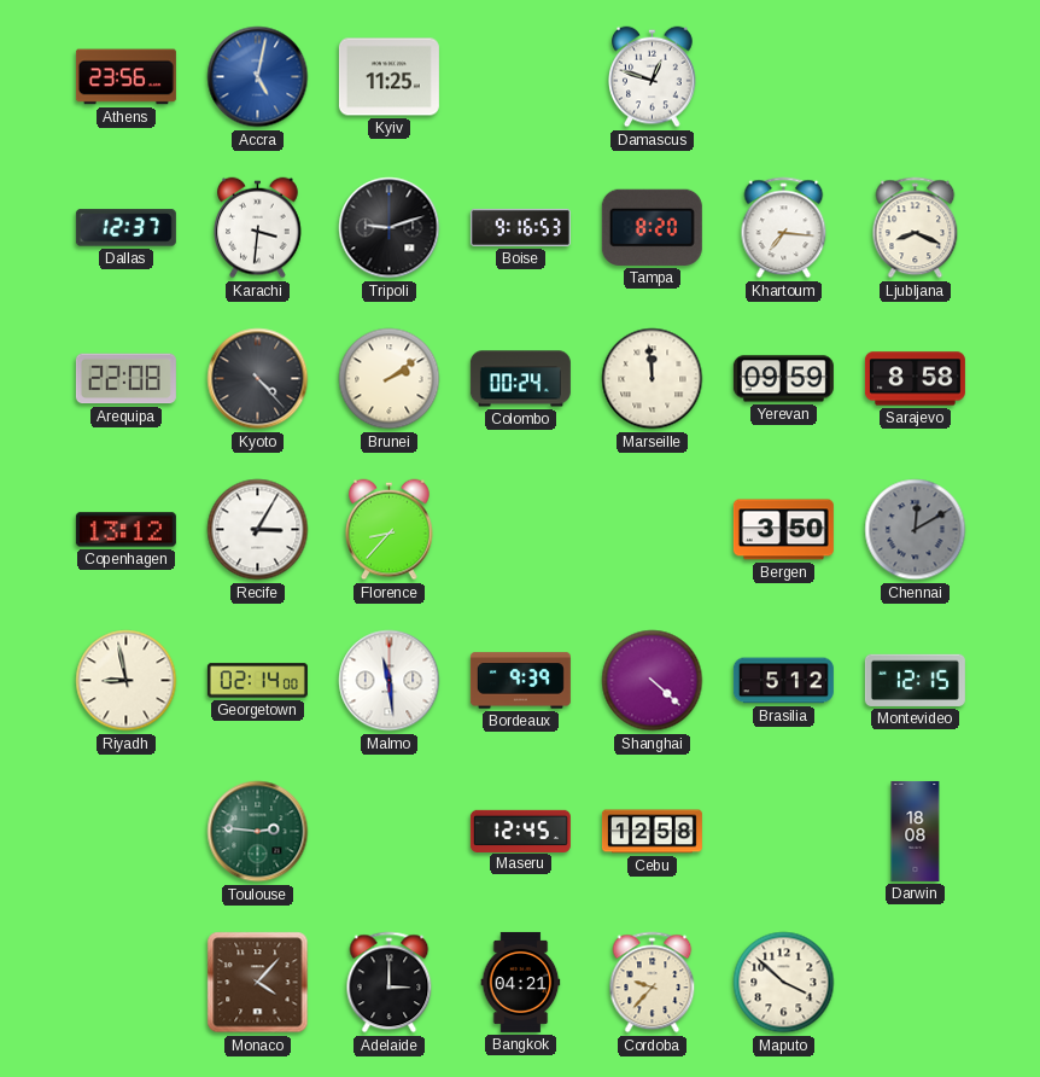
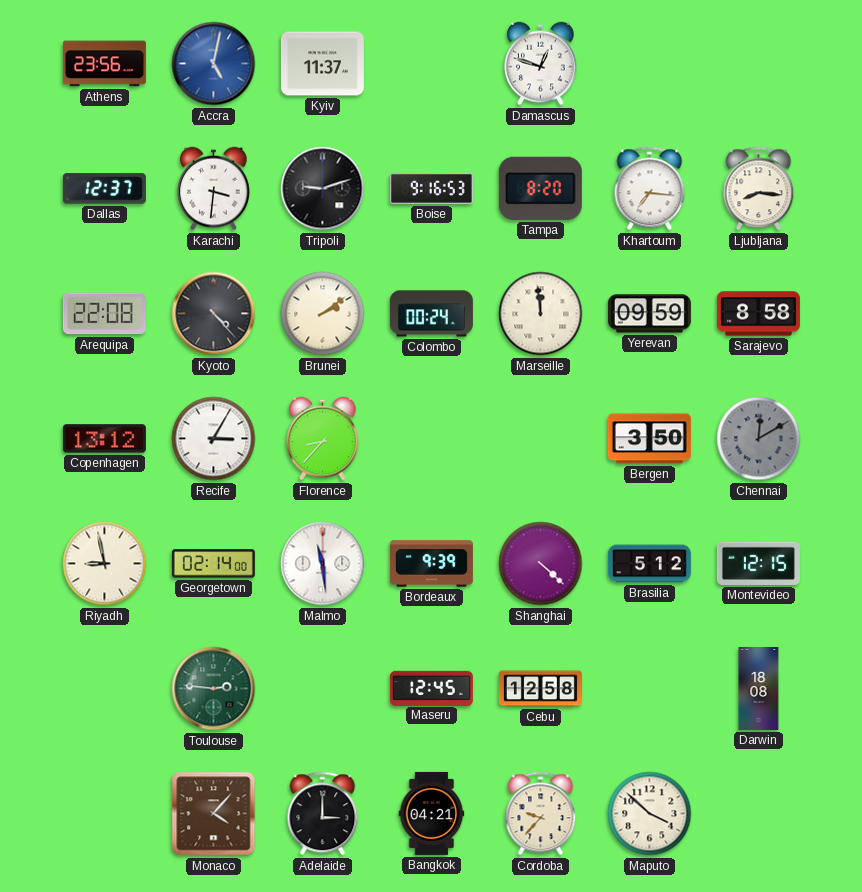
Kyiv: 11:25 -> 11:37 (322, 64)
Ljubljana: 8:19 -> 8:16 (759, 189)
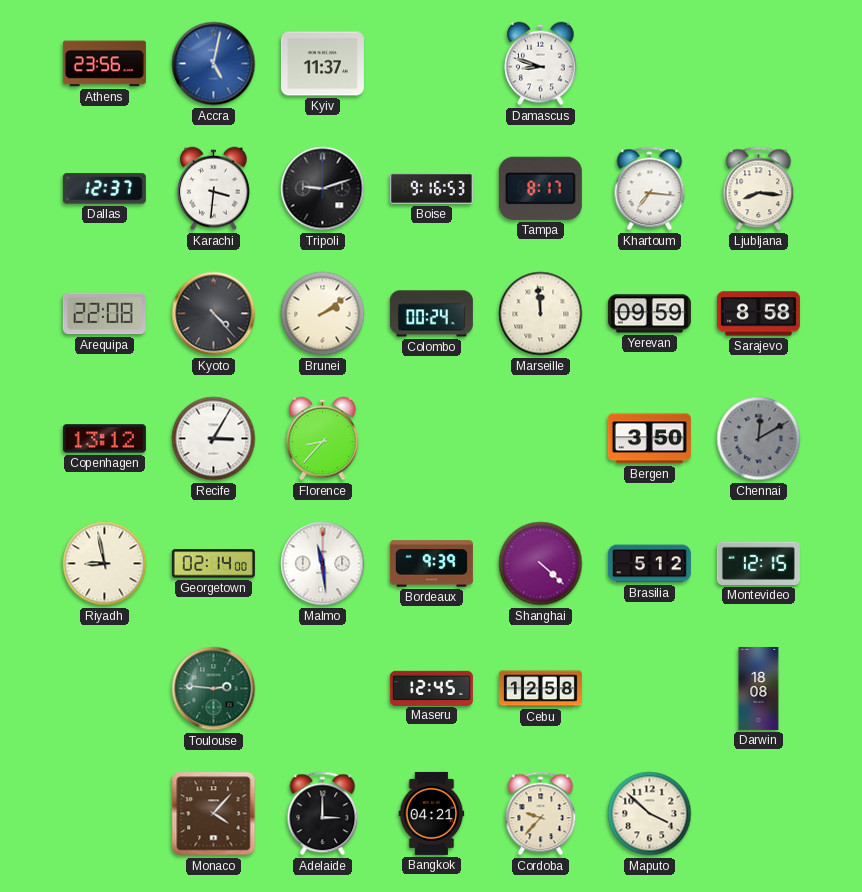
Damascus: 12:48 -> 8:48 (541, 64)
Tampa: 8:20 -> 8:17 (540, 188)
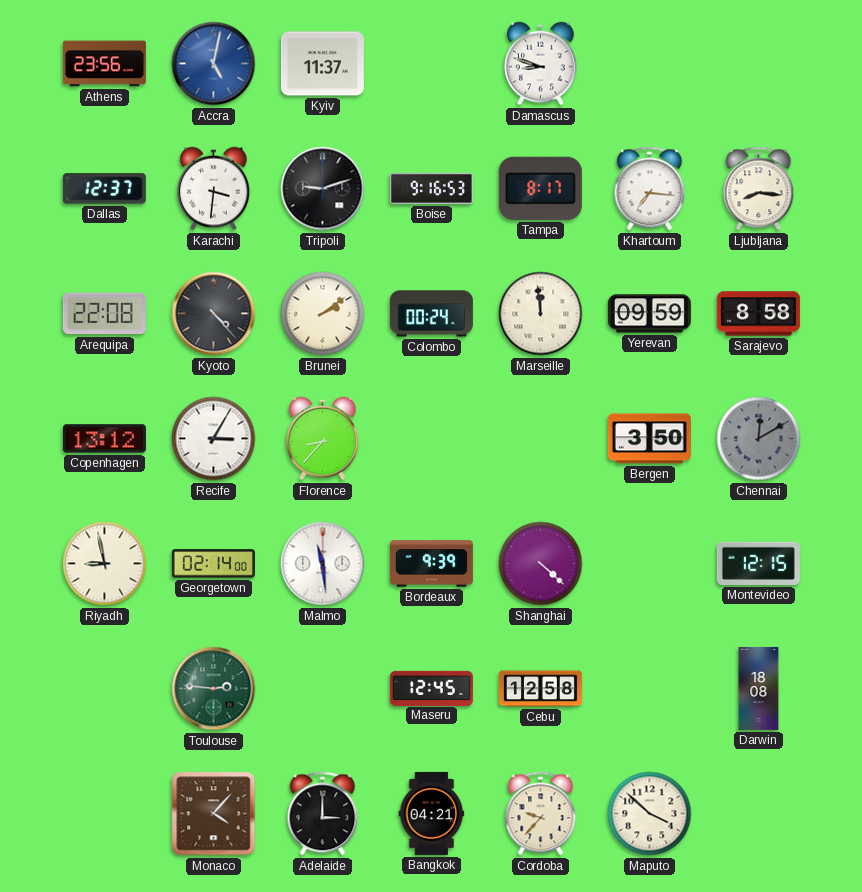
Brasilia: 5:12 -> none (649, 564)
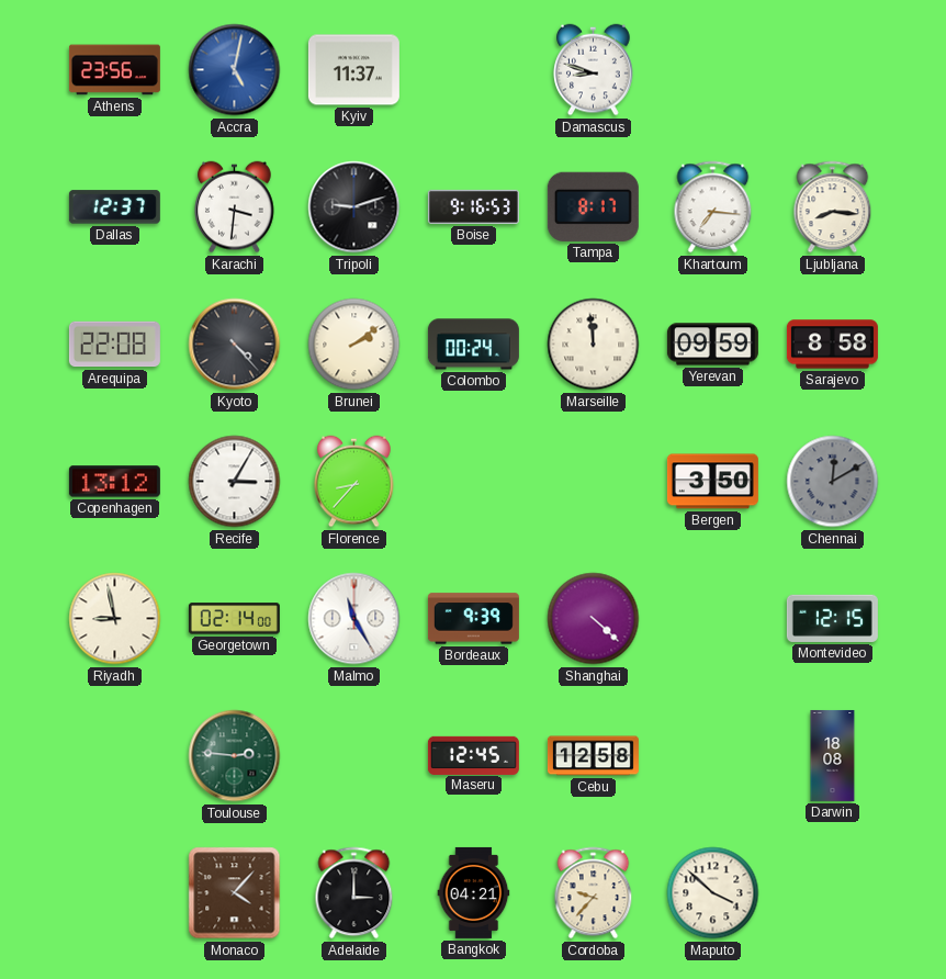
Malmo: 11:29 -> 11:25 (354, 619)
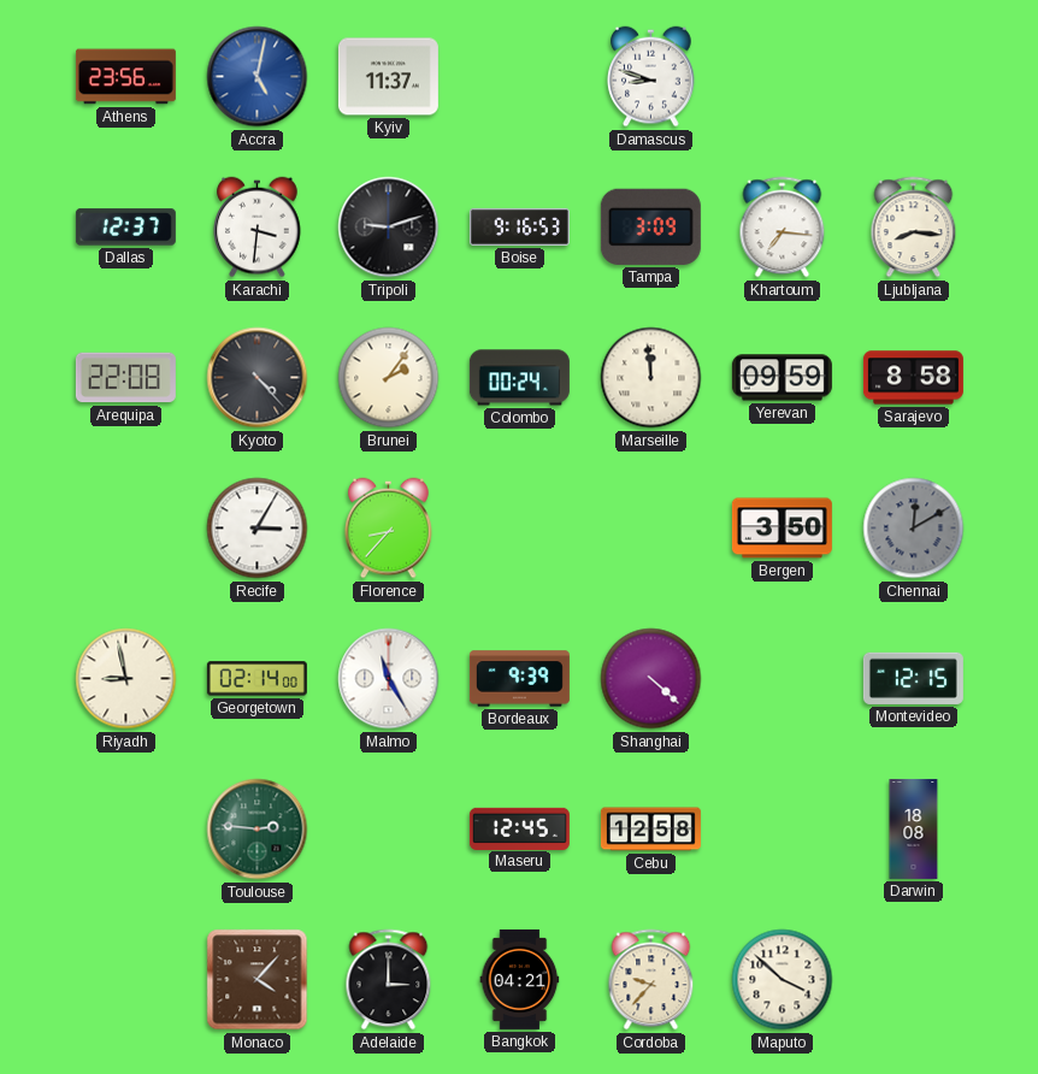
Tampa: 8:17 -> 3:09 (650, 226)
Brunei: 2:09 -> 2:06 (389, 378)
Copenhagen: 13:12 -> none (114, 482)
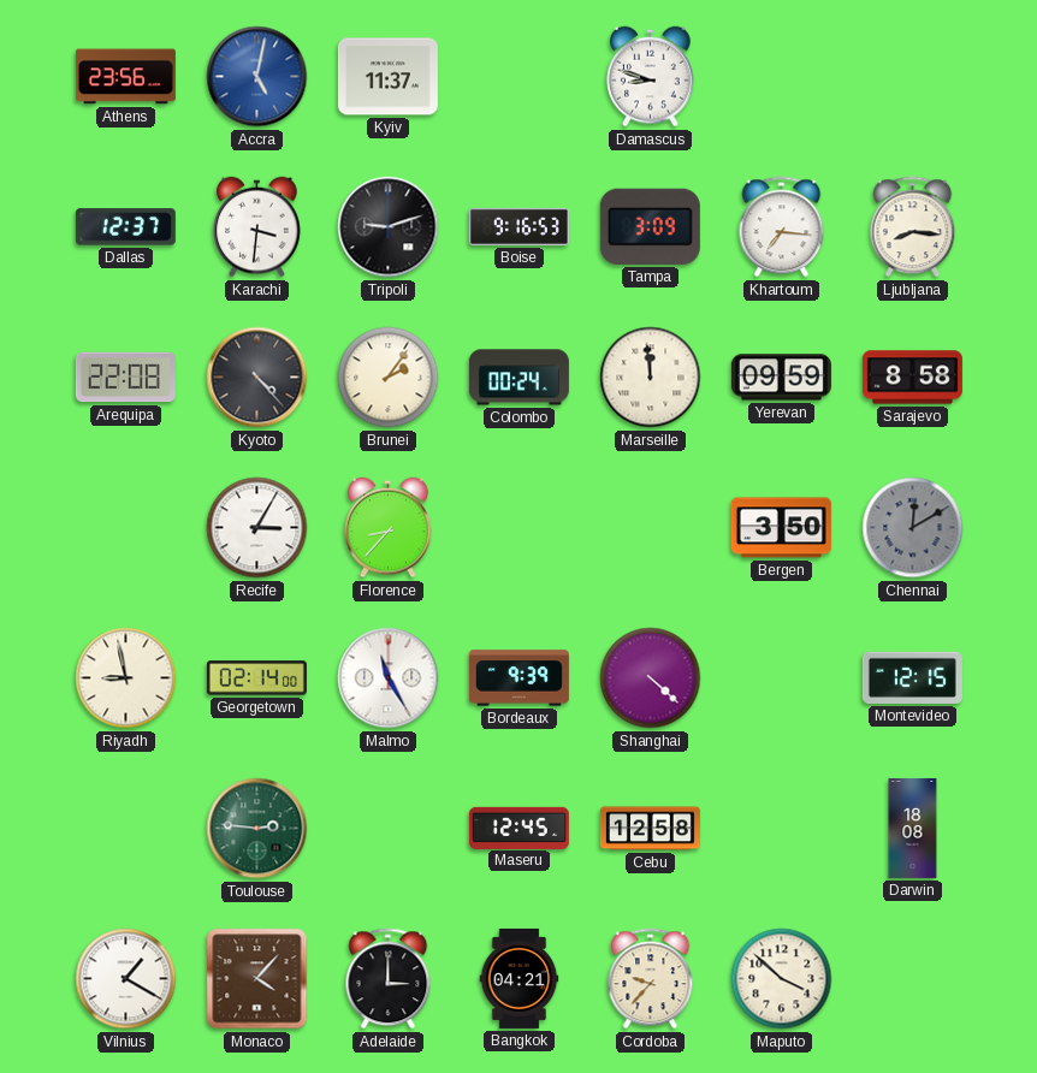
Vilnius: none -> 1:20 (126, 979)
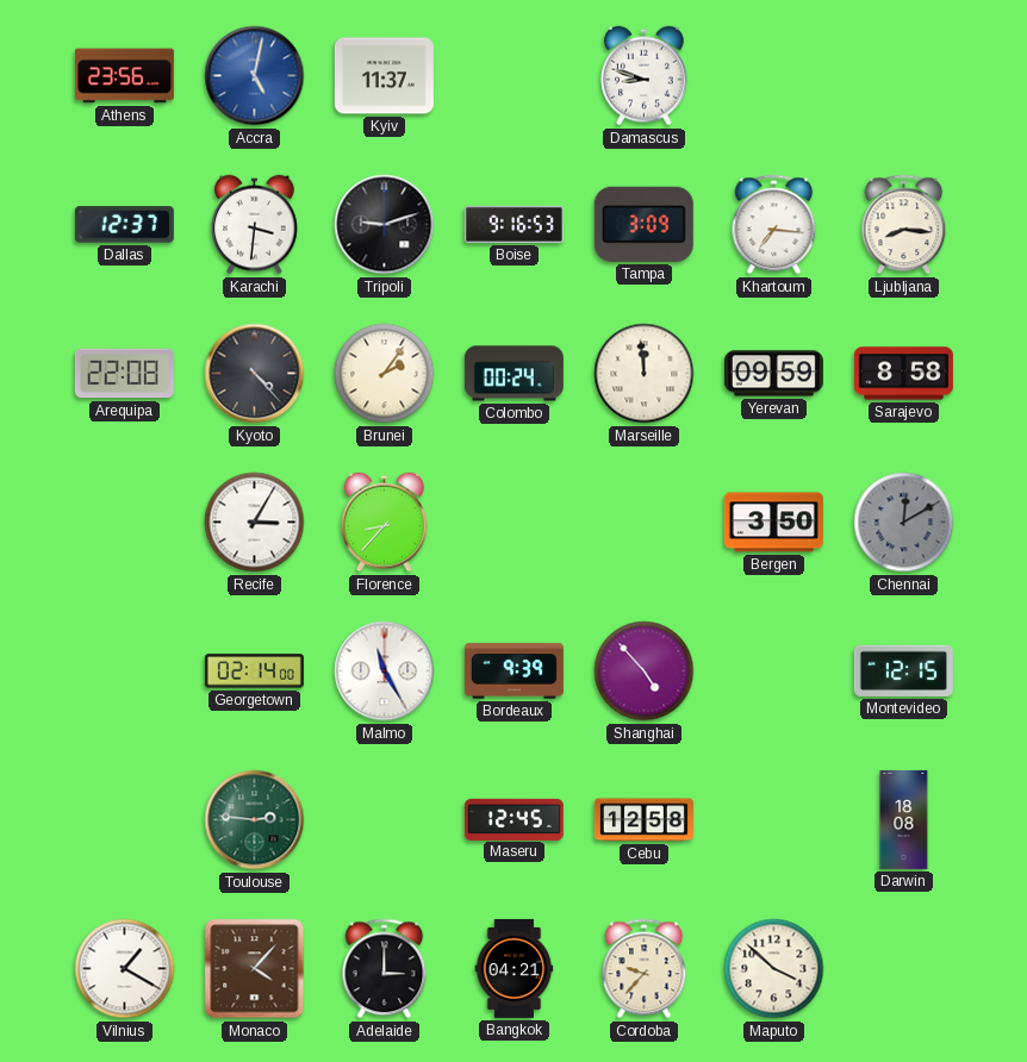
Riyadh: 8:58 -> none (126, 678)
Shanghai: 4:22 -> 4:53 (645, 671)
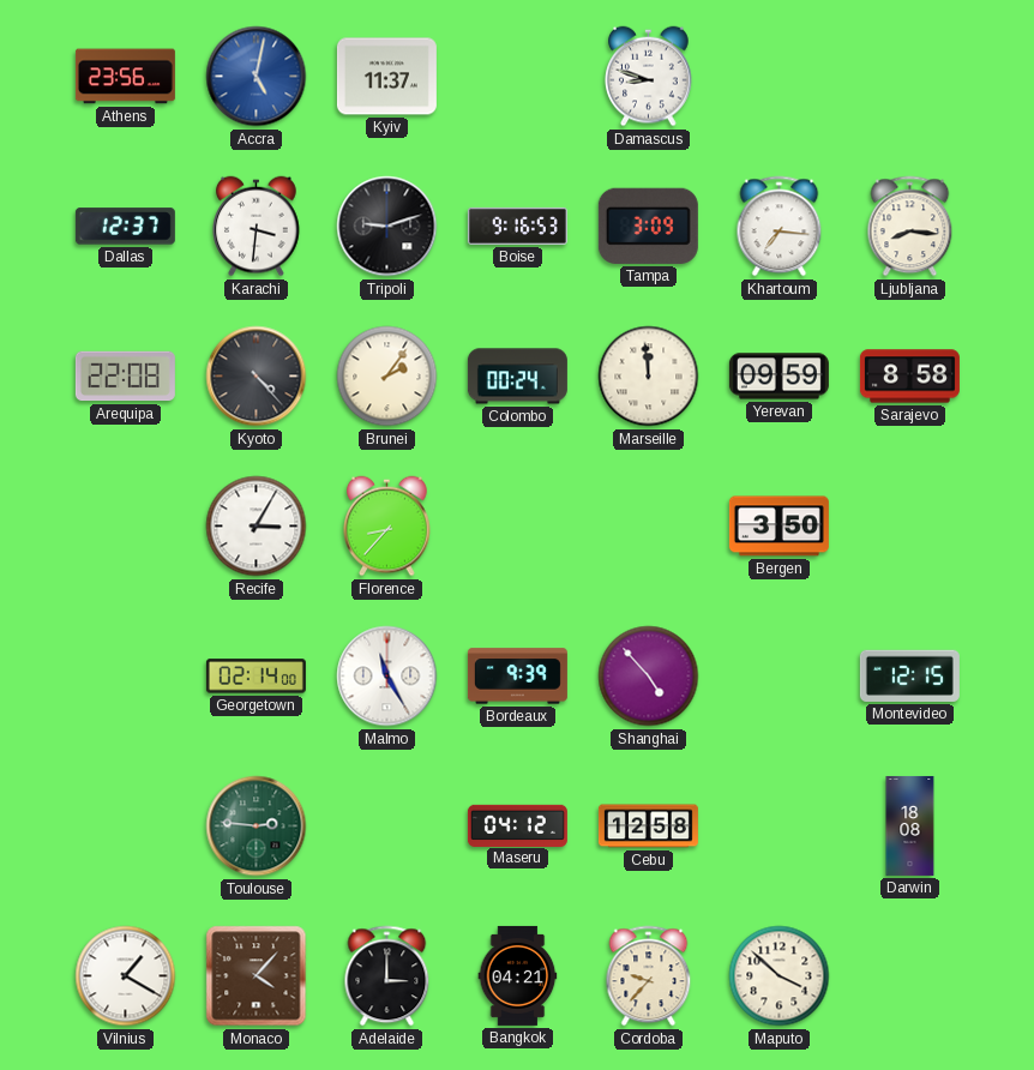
Chennai: 12:10 -> none (904, 523)
Maseru: 12:45 -> 04:12 (517, 825)
